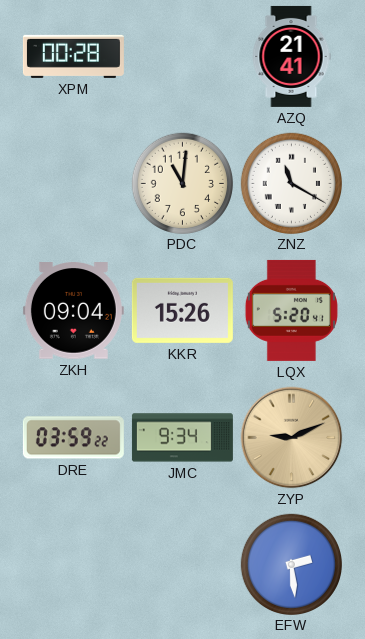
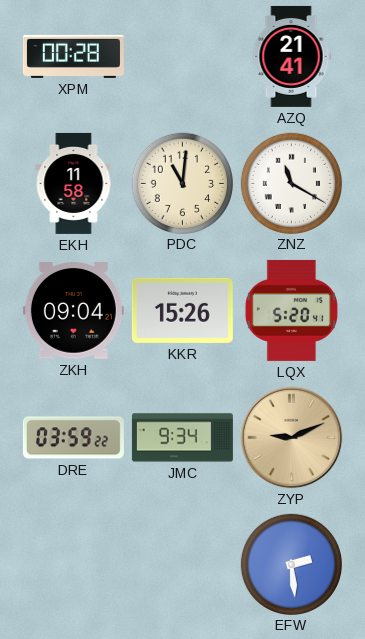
EKH: none -> 11:58 (74, 183)
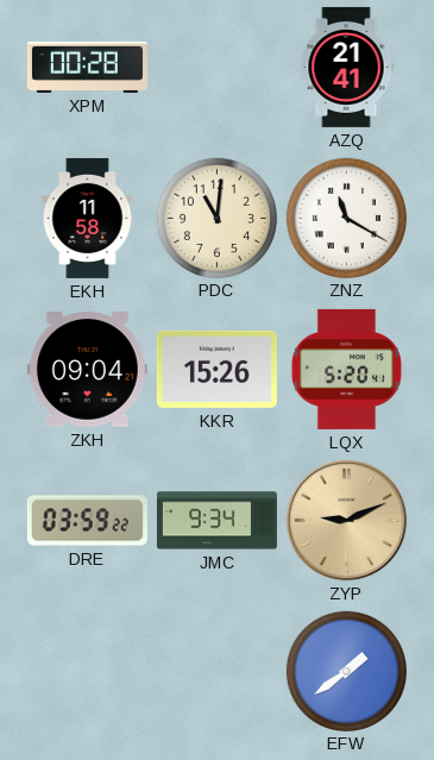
EFW: 2:29 -> 1:39 (346, 671)
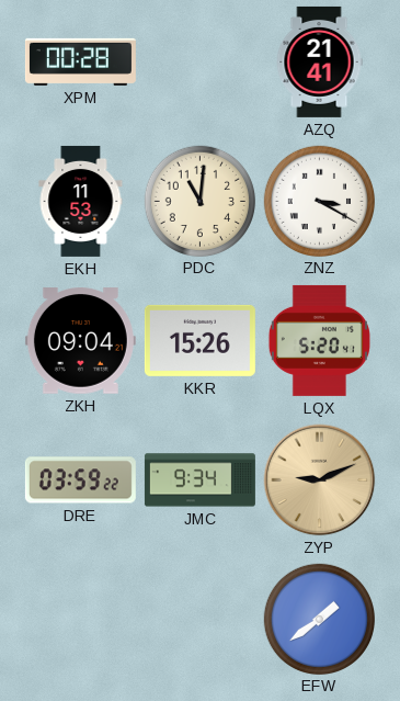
EKH: 11:58 -> 11:53 (81, 201)
ZNZ: 11:20 -> 3:20 (319, 201)
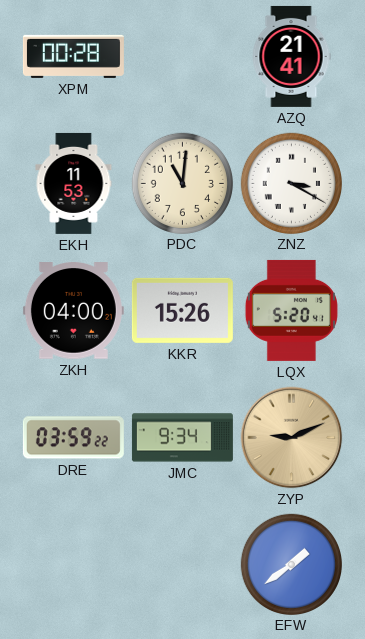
ZKH: 09:04 -> 04:00 (73, 311)
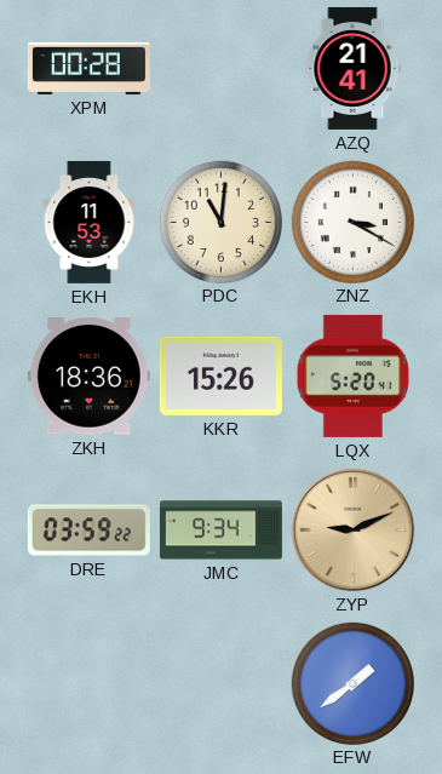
ZKH: 04:00 -> 18:36 (88, 377)
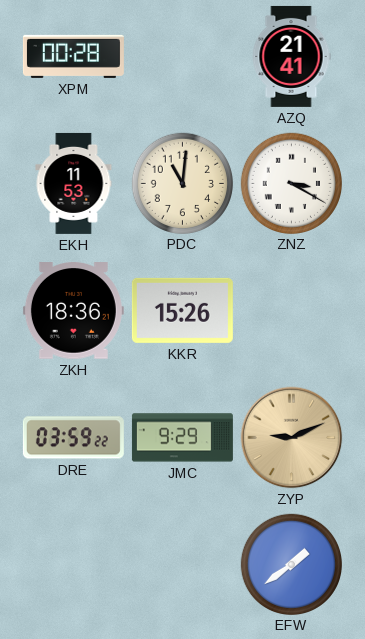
LQX: 5:20 -> none (352, 375)
JMC: 9:34 -> 9:29 (182, 438)
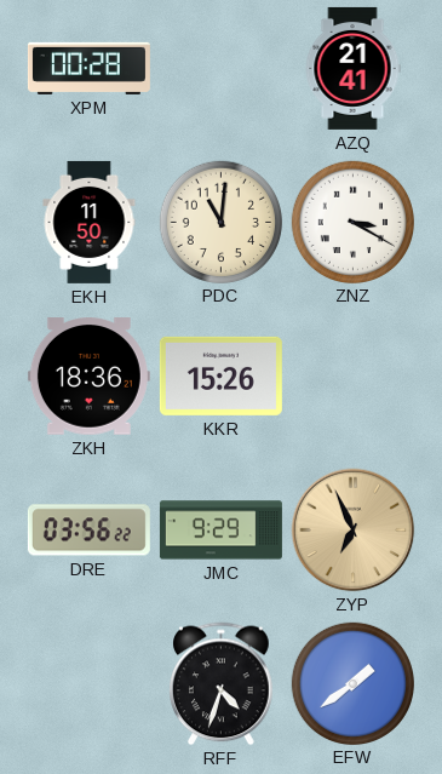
EKH: 11:53 -> 11:50 (90, 222)
DRE: 03:59 -> 03:56 (88, 531)
ZYP: 9:11 -> 6:56 (354, 531)
RFF: none -> 4:33 (222, 684)
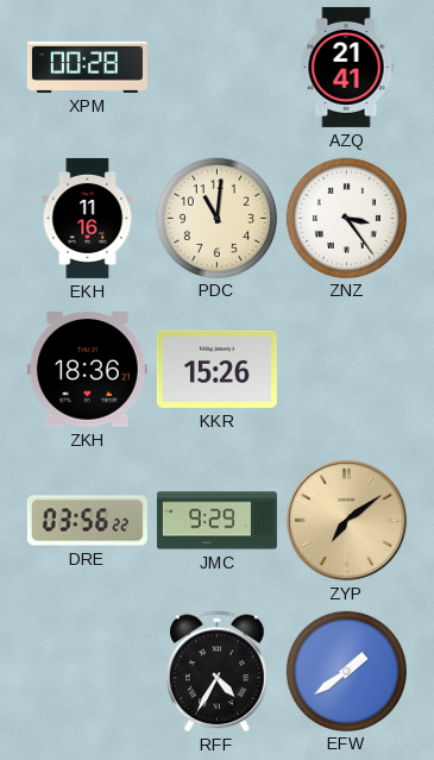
EKH: 11:50 -> 11:16 (88, 218)
ZNZ: 3:20 -> 3:24 (346, 218)
ZYP: 6:56 -> 7:09 (347, 521)
RFF: 4:33 -> 4:35 (218, 672)
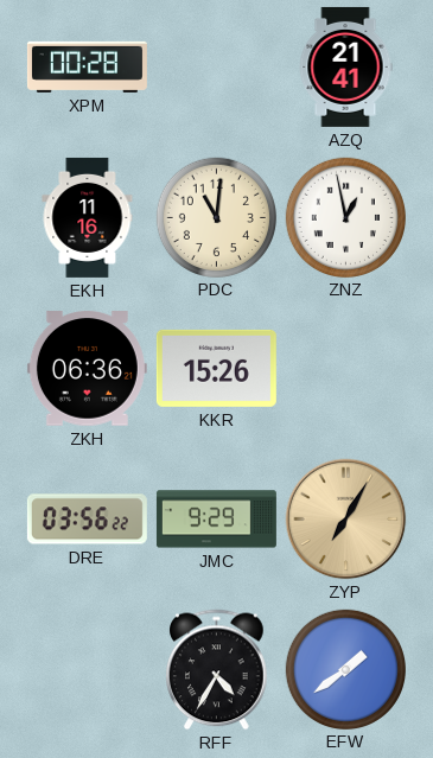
ZNZ: 3:24 -> 12:58 (345, 217)
ZKH: 18:36 -> 06:36 (87, 369)
ZYP: 7:09 -> 7:05 (346, 520)
